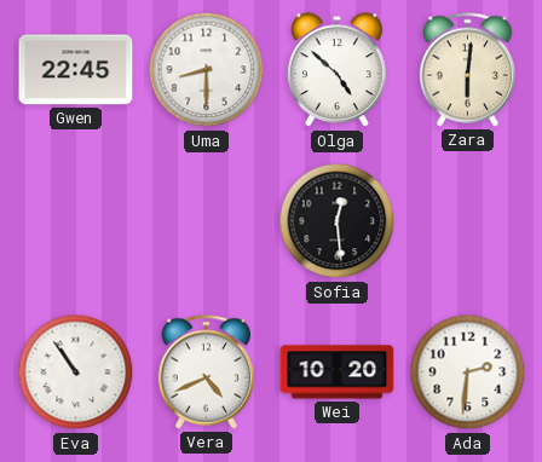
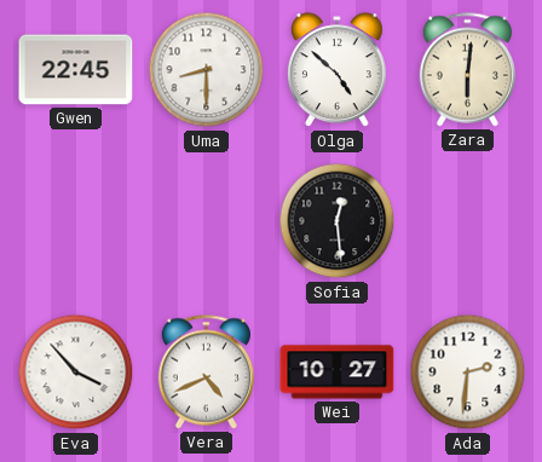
Eva: 10:54 -> 3:53 (76, 373)
Wei: 10:20 -> 10:27 (338, 373)
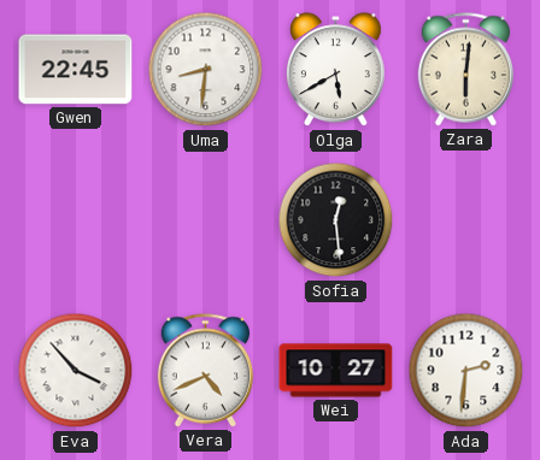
Uma: 8:30 -> 8:31 (206, 70)
Olga: 4:52 -> 5:40 (336, 70)
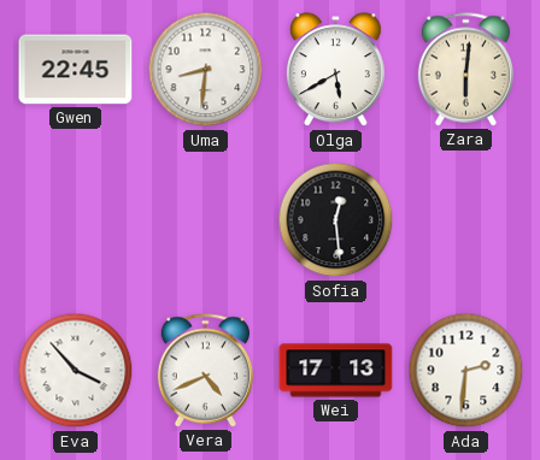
Wei: 10:27 -> 17:13 (336, 371)
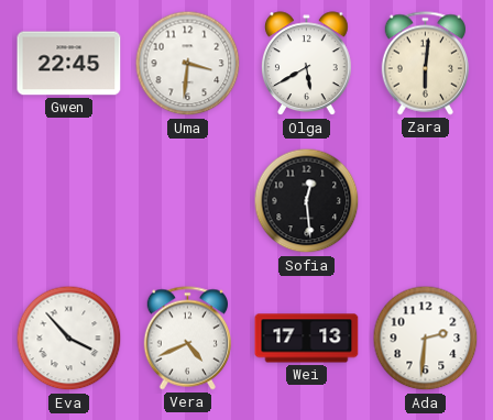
Uma: 8:31 -> 3:31 (188, 64)
